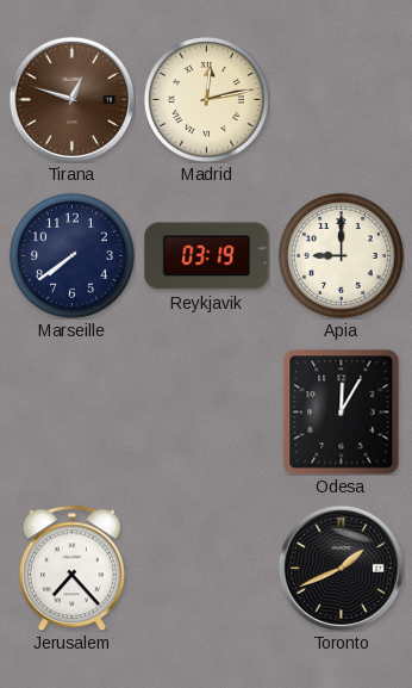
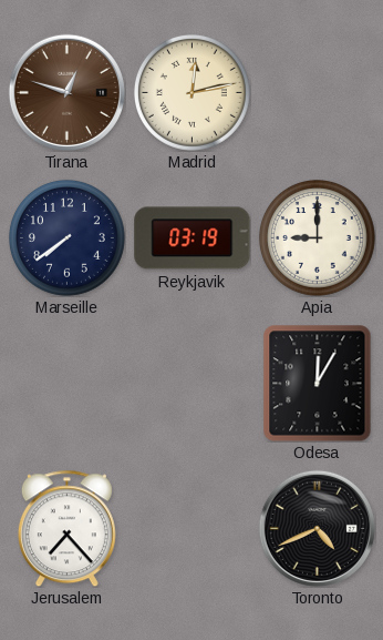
Toronto: 1:41 -> 4:41 (317, 528)
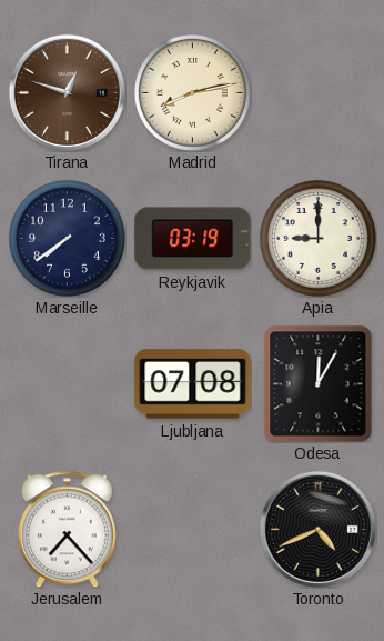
Madrid: 12:13 -> 8:13 (192, 92)
Ljubljana: none -> 07:08 (193, 384)
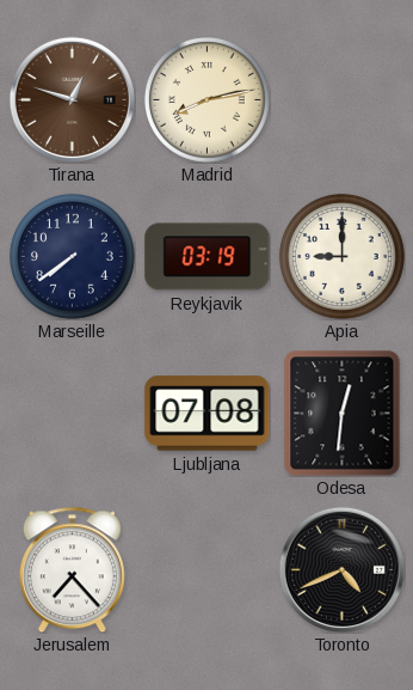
Odesa: 12:05 -> 12:31 (343, 414)
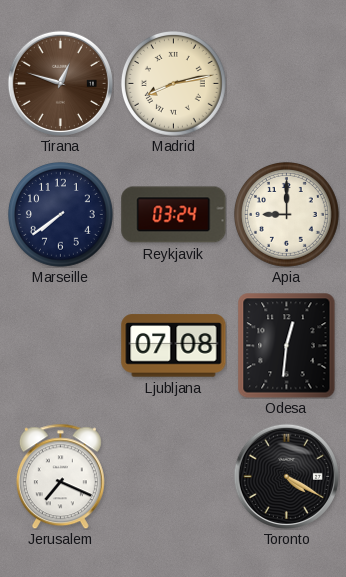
Reykjavik: 03:19 -> 03:24 (174, 215)
Jerusalem: 7:23 -> 7:19 (60, 476)
Toronto: 4:41 -> 4:20 (286, 476)
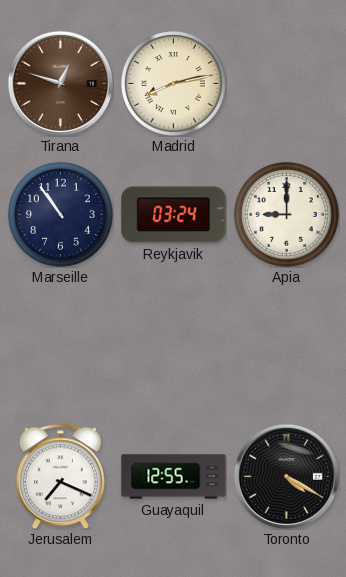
Marseille: 7:39 -> 10:54 (60, 214)
Ljubljana: 07:08 -> none (174, 346)
Odesa: 12:31 -> none (287, 346)
Guayaquil: none -> 12:55 (174, 477)
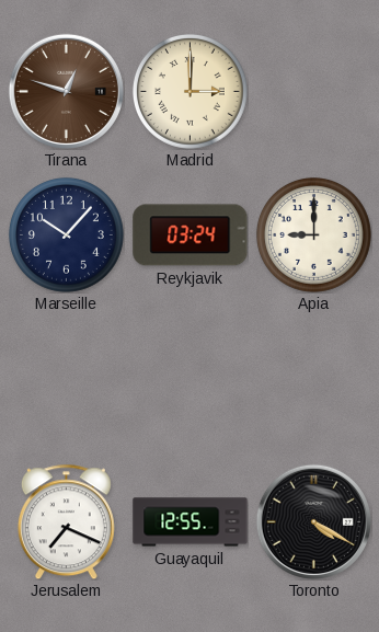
Madrid: 8:13 -> 3:00 (190, 91)
Marseille: 10:54 -> 10:07 (66, 234)
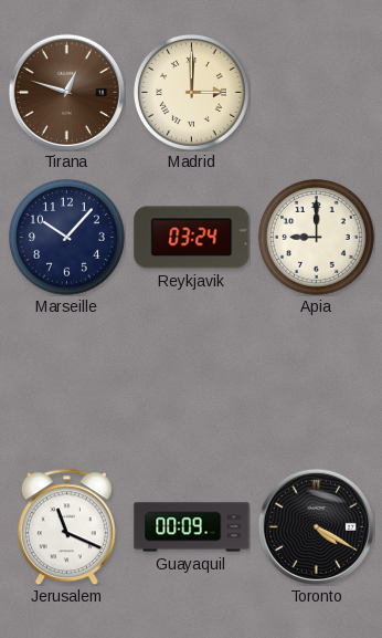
Jerusalem: 7:19 -> 11:19 (66, 526)
Guayaquil: 12:55 -> 00:09 (192, 527)
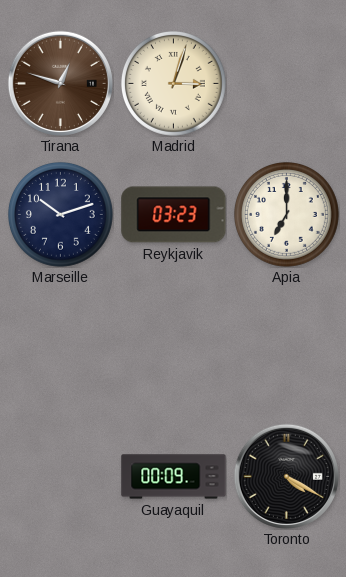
Madrid: 3:00 -> 3:03 (173, 83)
Marseille: 10:07 -> 10:12 (60, 214)
Reykjavik: 03:24 -> 03:23 (174, 215)
Apia: 9:00 -> 7:00 (286, 214)
Jerusalem: 11:19 -> none (66, 526)
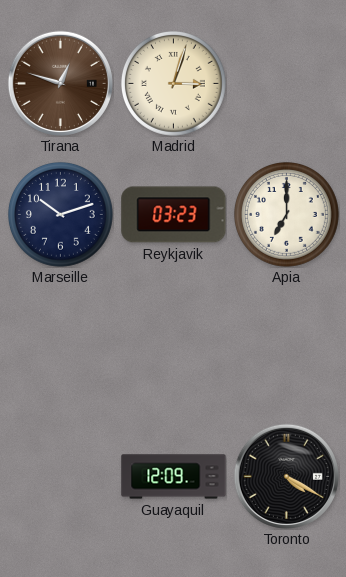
Guayaquil: 00:09 -> 12:09 (174, 477)
